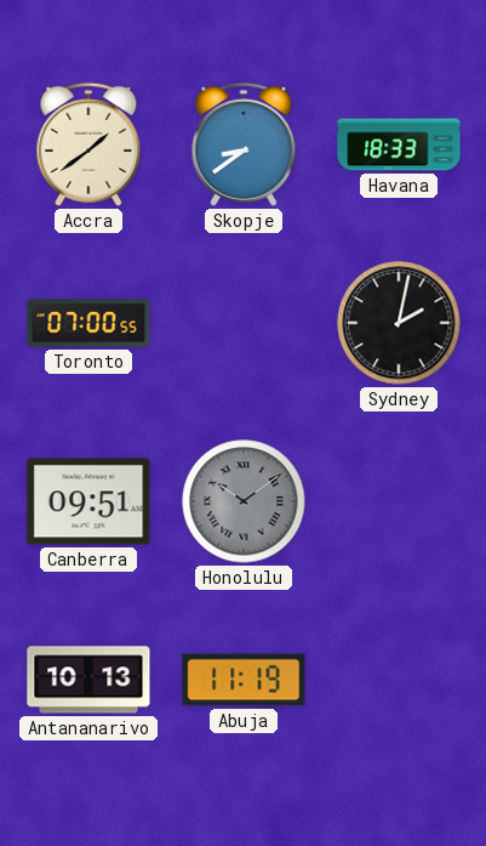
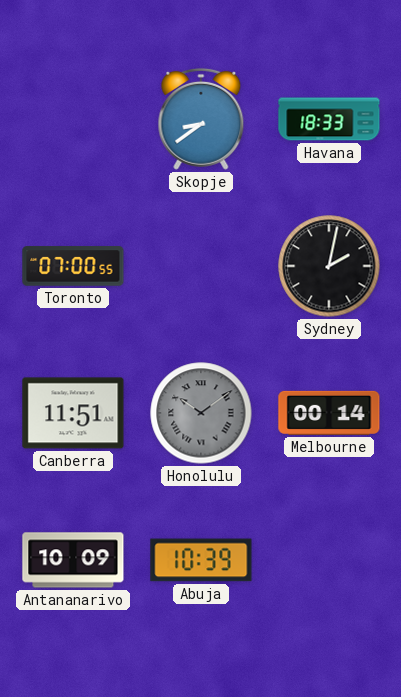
Accra: 1:39 -> none (88, 144)
Canberra: 09:51 -> 11:51 (73, 413)
Melbourne: none -> 00:14 (329, 413)
Antananarivo: 10:13 -> 10:09 (73, 560)
Abuja: 11:19 -> 10:39 (201, 560)
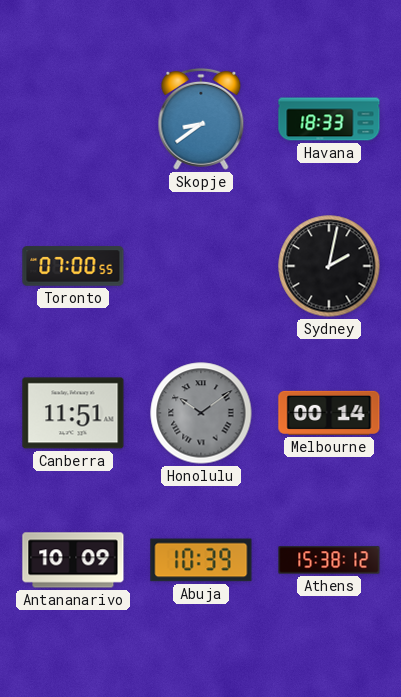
Athens: none -> 15:38 (329, 560)
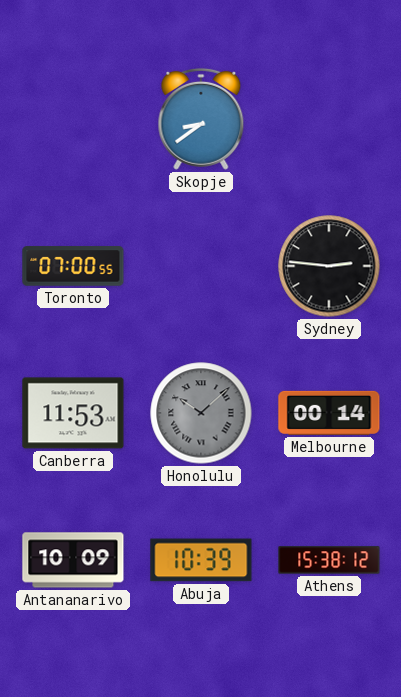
Havana: 18:33 -> none (329, 119)
Sydney: 2:02 -> 2:46 (329, 266)
Canberra: 11:51 -> 11:53 (73, 413)
Honolulu: 10:09 -> 10:08 (201, 413)
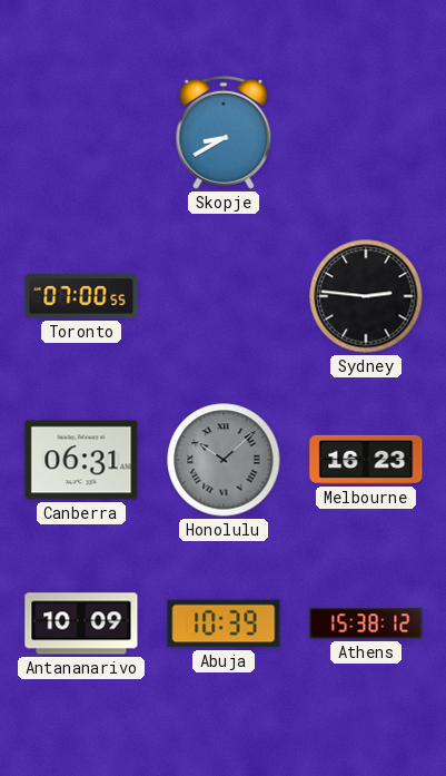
Skopje: 8:39 -> 8:40 (224, 132)
Canberra: 11:53 -> 06:31 (81, 460)
Melbourne: 00:14 -> 16:23 (366, 460)
